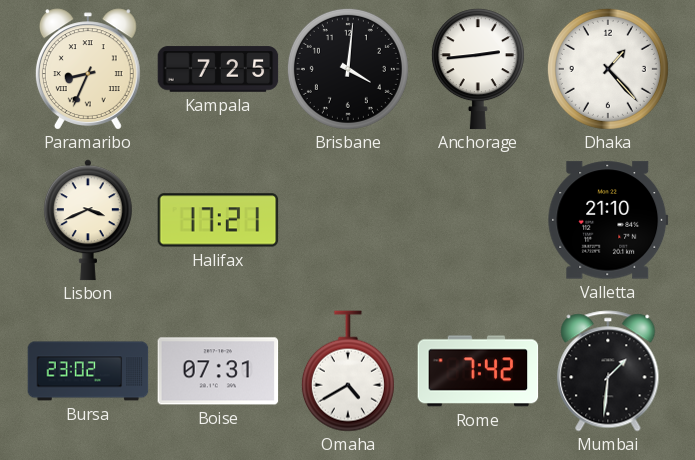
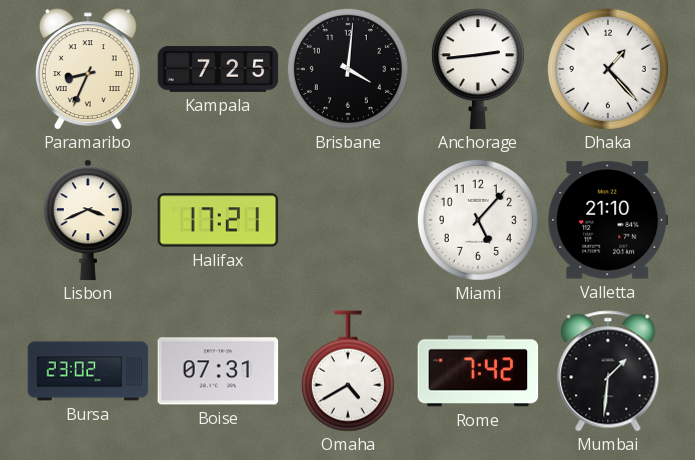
Miami: none -> 5:07 (478, 220)
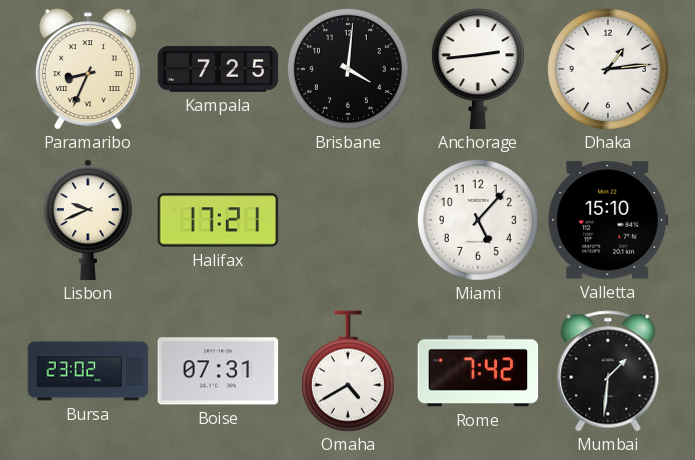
Dhaka: 1:23 -> 1:14 (608, 69)
Lisbon: 3:41 -> 9:41 (88, 220)
Valletta: 21:10 -> 15:10 (608, 220)
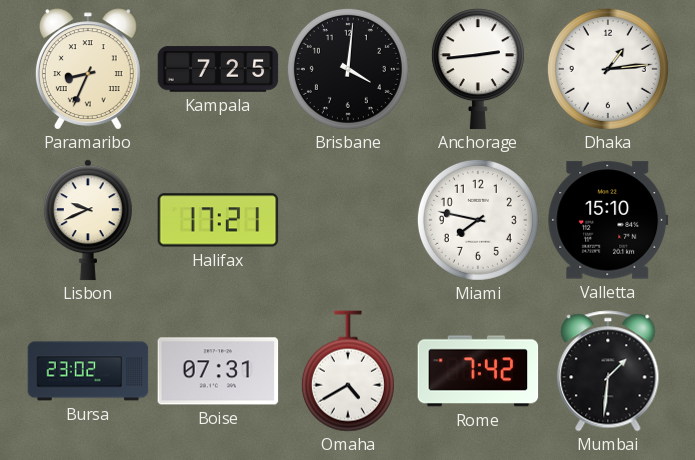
Miami: 5:07 -> 7:47 (478, 220)
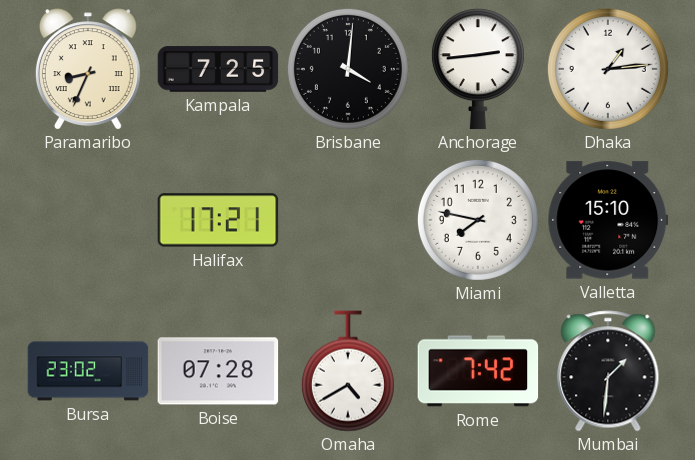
Lisbon: 9:41 -> none (88, 220)
Boise: 07:31 -> 07:28 (218, 371)
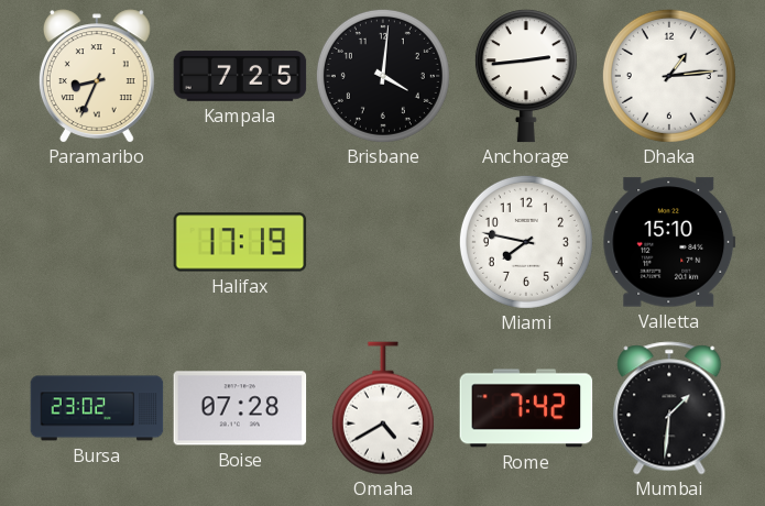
Halifax: 17:21 -> 17:19 (240, 242)
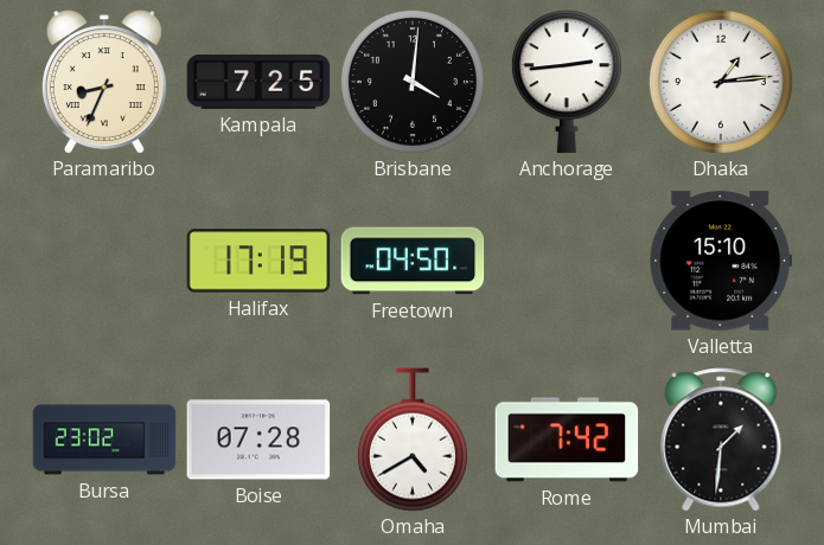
Freetown: none -> 04:50 (413, 261)
Miami: 7:47 -> none (526, 242)
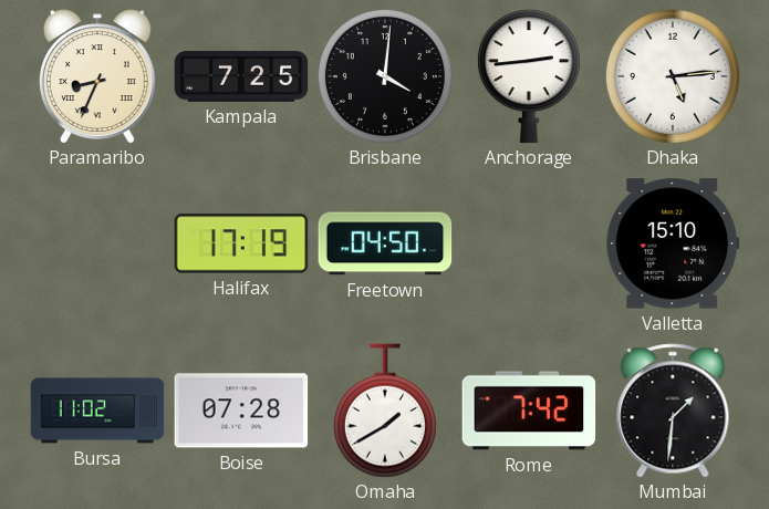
Dhaka: 1:14 -> 5:14 (673, 76)
Bursa: 23:02 -> 11:02 (97, 411)
Omaha: 4:40 -> 1:40 (385, 411)
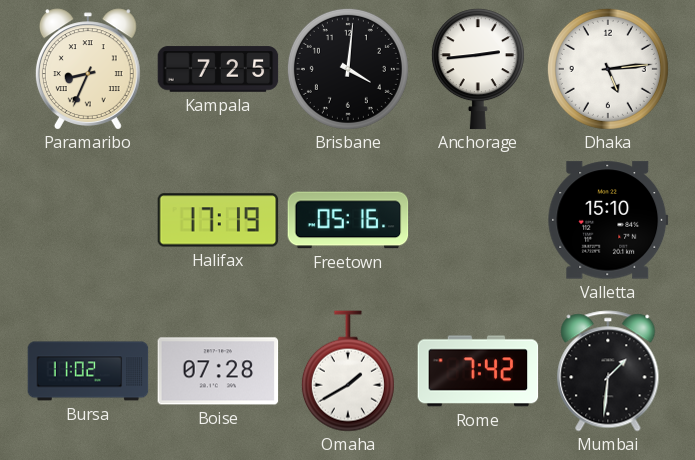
Freetown: 04:50 -> 05:16 (348, 220)
